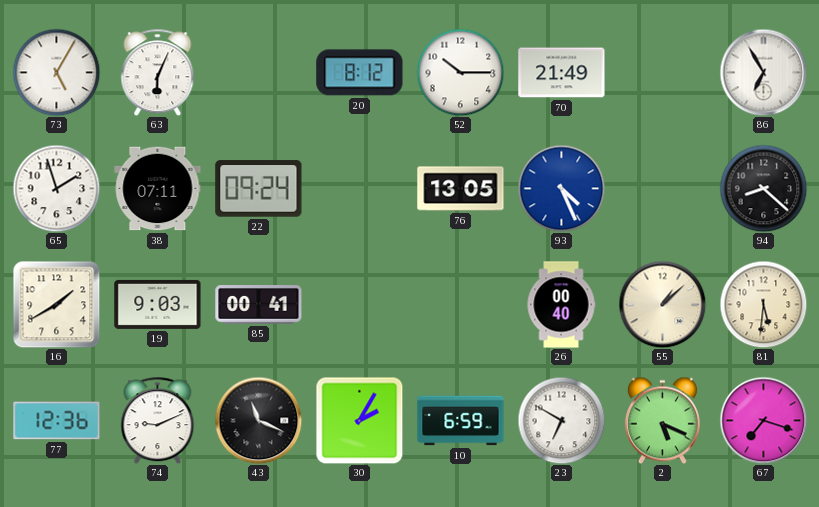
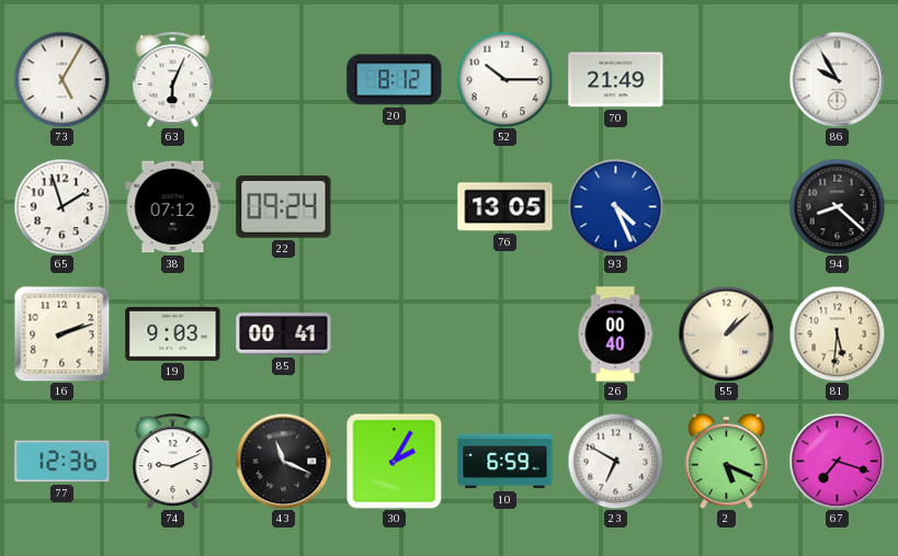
86: 6:55 -> 9:55 (837, 79)
38: 07:11 -> 07:12 (173, 207)
16: 1:40 -> 2:12 (61, 333)
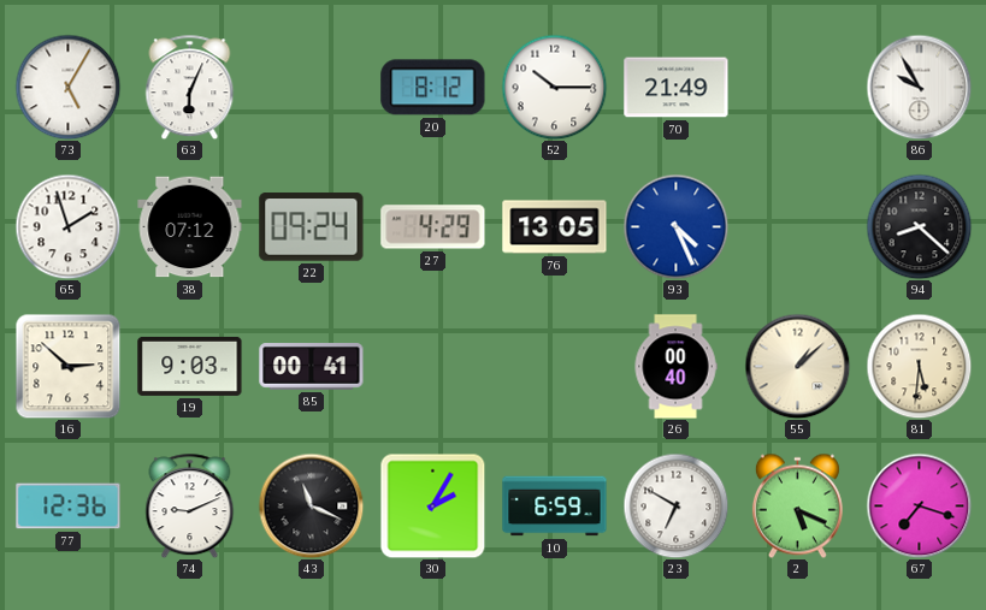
27: none -> 4:29 (433, 227)
16: 2:12 -> 2:52 (67, 366)
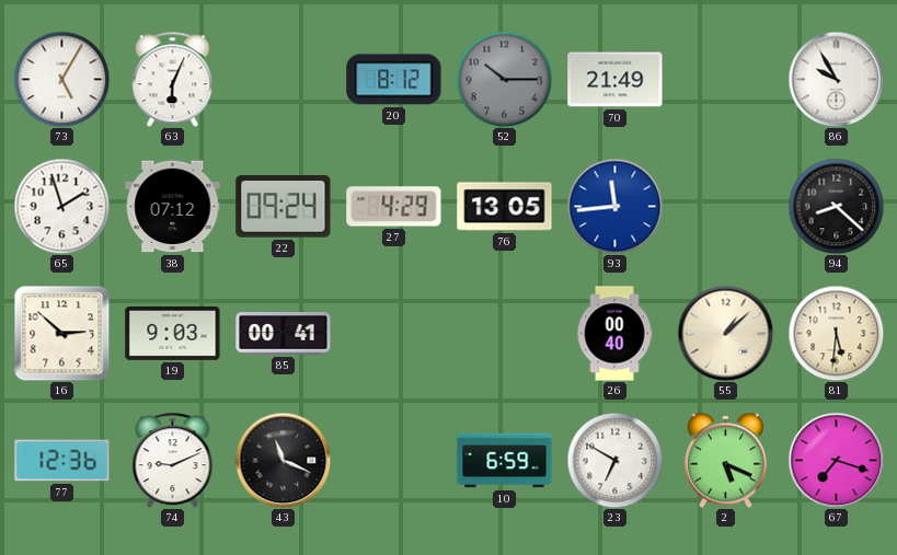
52 dial: white -> grey (504, 79)
93: 4:26 -> 11:44 (614, 206)
30: 2:05 -> none (432, 505)
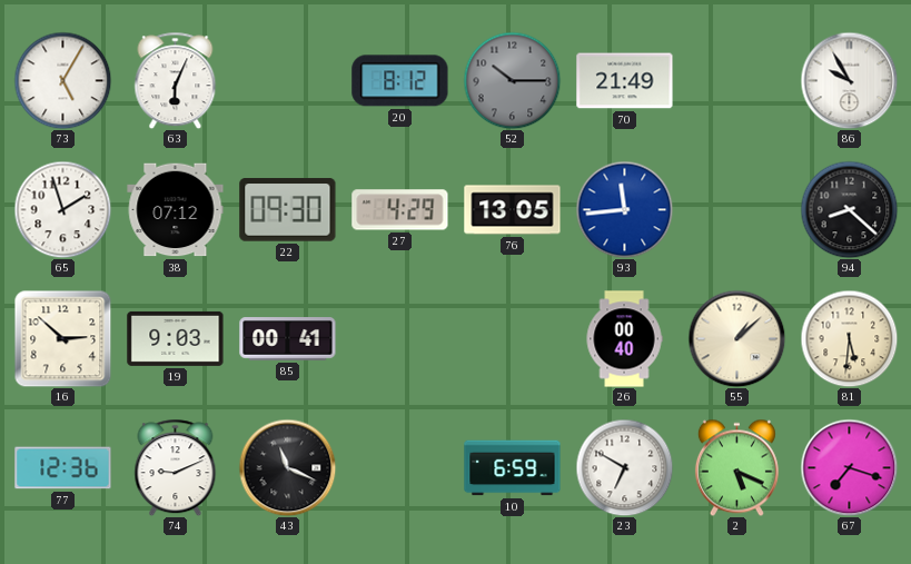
22: 09:24 -> 09:30 (288, 210)
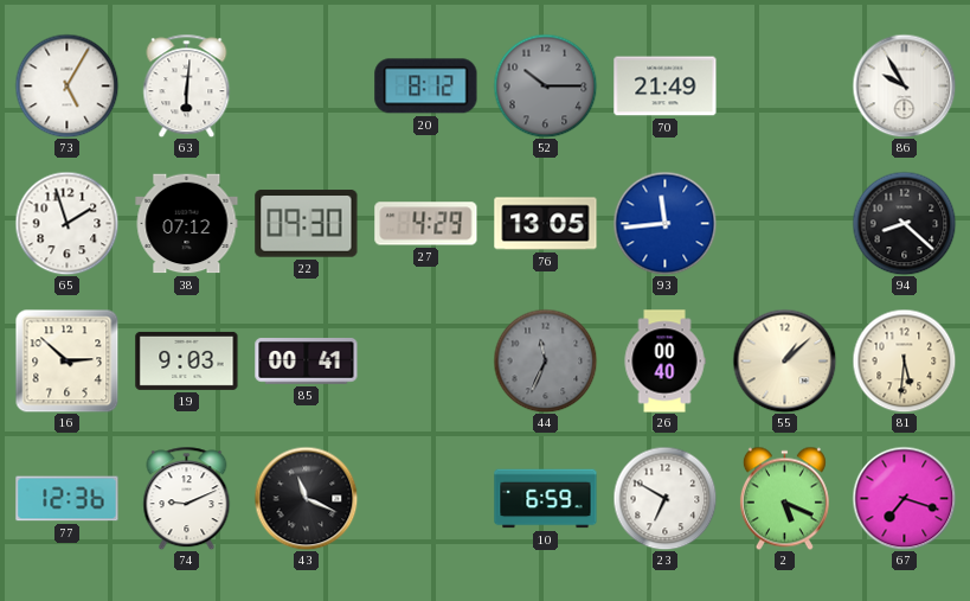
63: 6:04 -> 6:01 (187, 85)
44: none -> 11:34 (545, 360)
